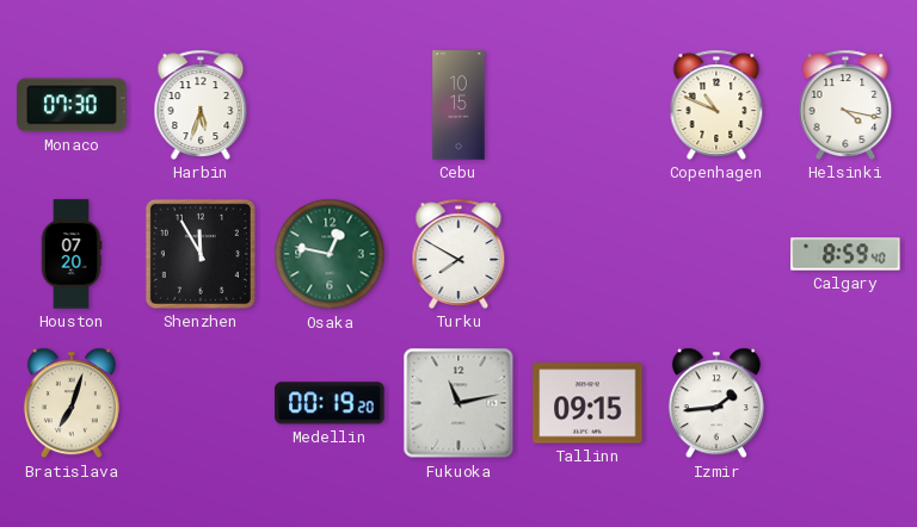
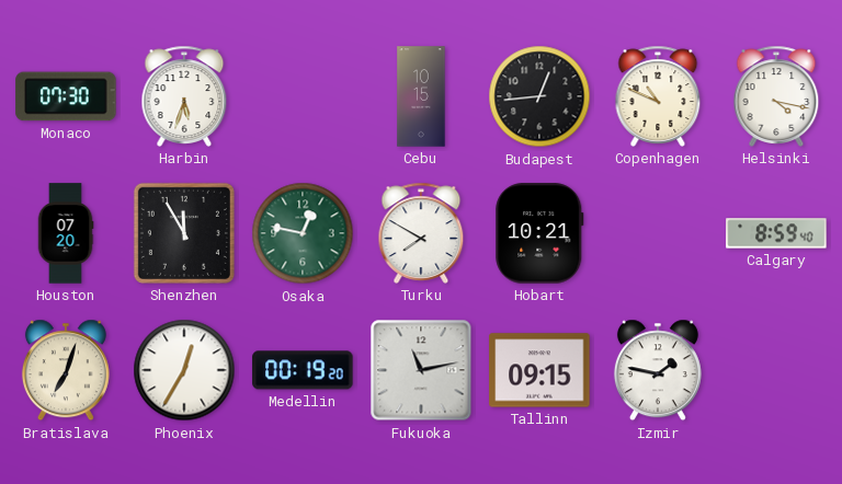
Budapest: none -> 12:44 (539, 96)
Hobart: none -> 10:21 (539, 233)
Phoenix: none -> 12:35 (184, 370)
Izmir: 1:44 -> 1:47 (658, 370)
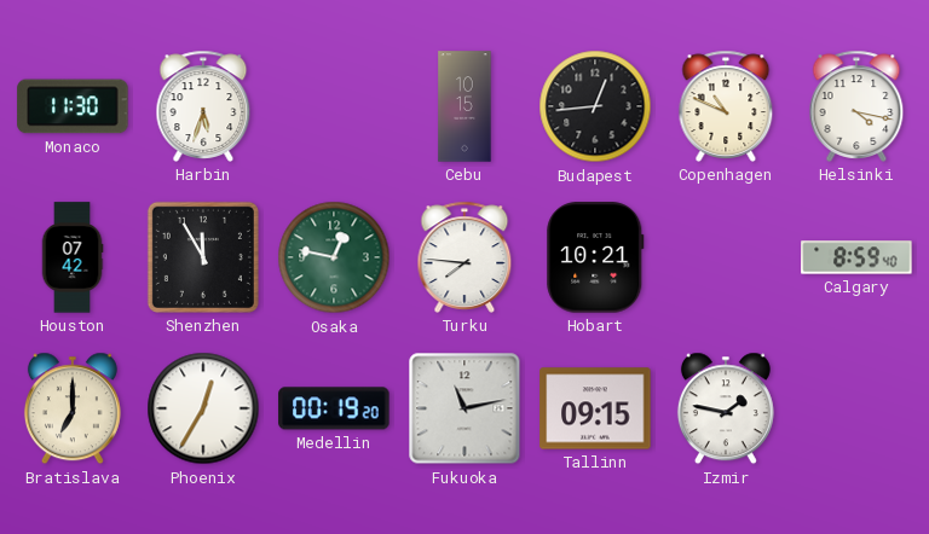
Monaco: 07:30 -> 11:30 (73, 106)
Houston: 07:20 -> 07:42 (73, 257)
Turku: 7:50 -> 7:46 (464, 257)
Bratislava: 7:03 -> 7:00 (73, 408)
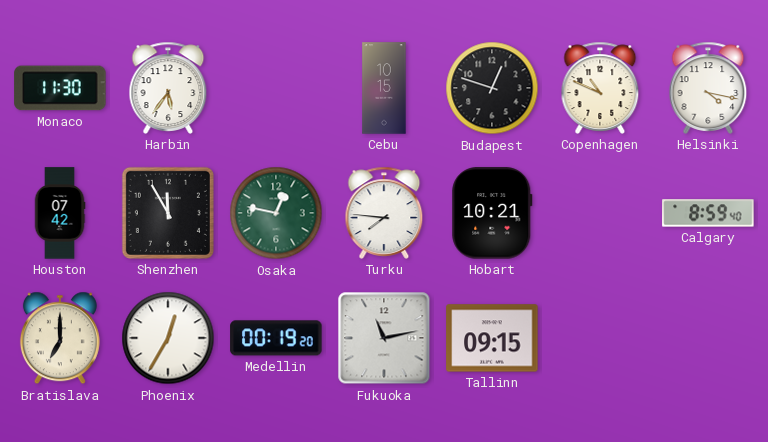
Harbin: 5:33 -> 5:36 (168, 88)
Budapest: 12:44 -> 12:48 (492, 88)
Izmir: 1:47 -> none (726, 408)
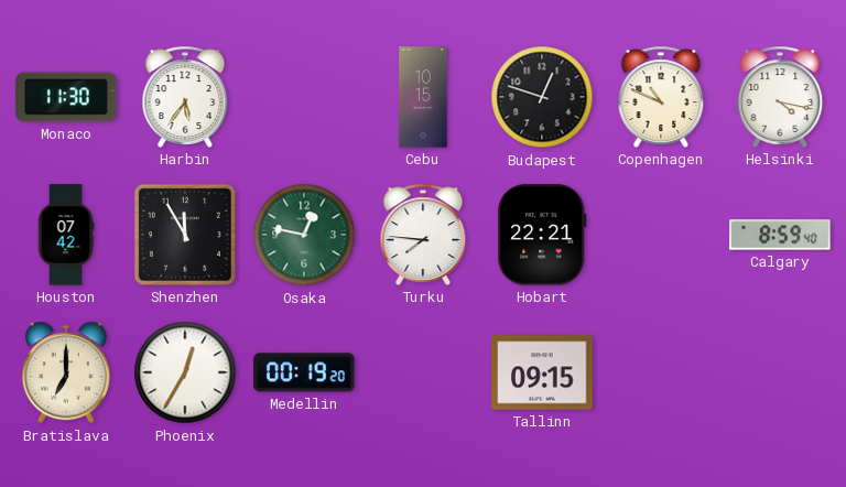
Hobart: 10:21 -> 22:21 (542, 235)
Fukuoka: 11:13 -> none (384, 338)
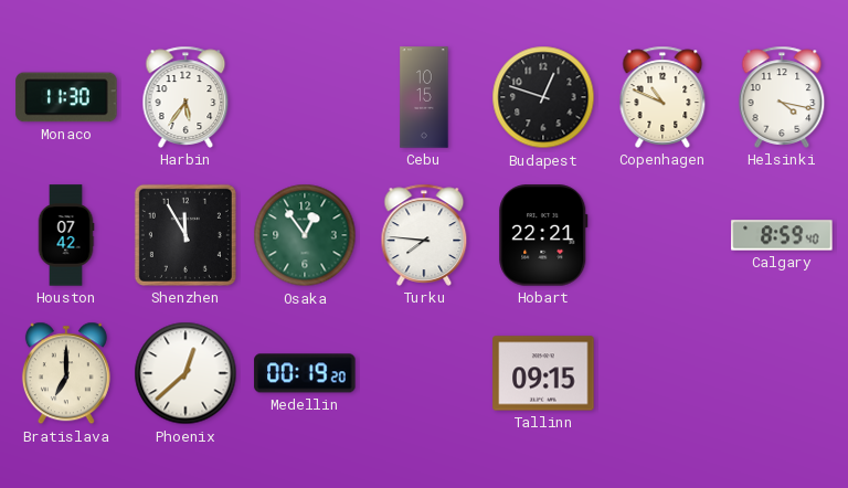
Osaka: 12:47 -> 12:54 (305, 235)
Phoenix: 12:35 -> 12:38 (185, 373)
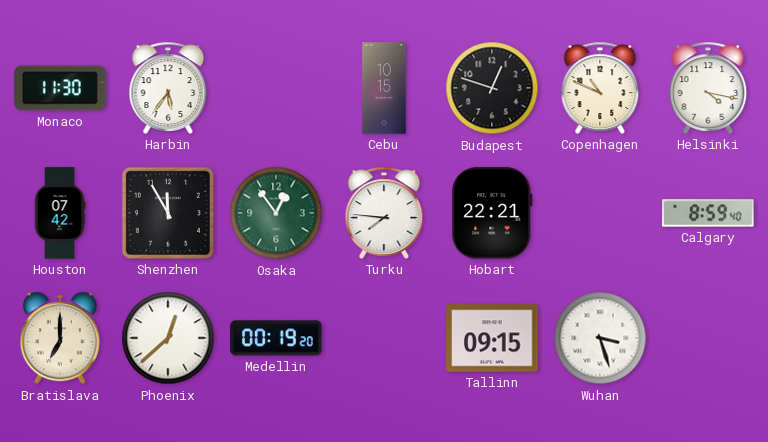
Wuhan: none -> 3:27 (600, 338)
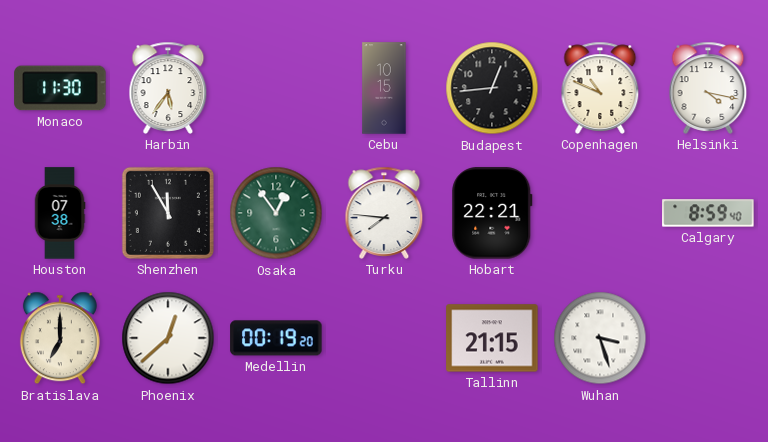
Budapest: 12:48 -> 12:44 (492, 88)
Houston: 07:42 -> 07:38 (60, 213)
Tallinn: 09:15 -> 21:15 (492, 338)
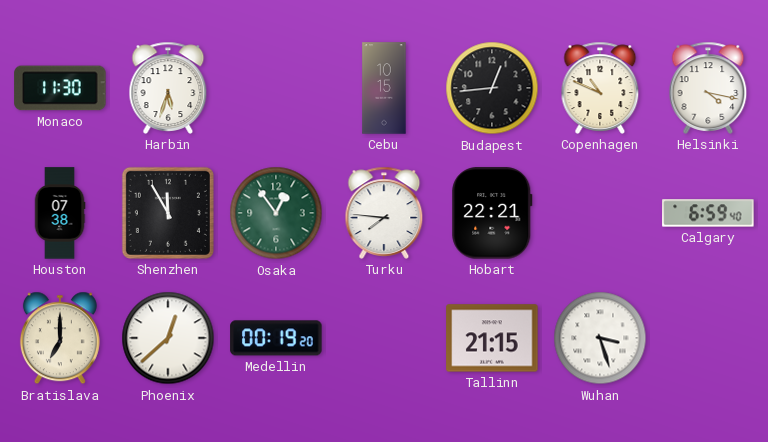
Harbin: 5:36 -> 5:33 (168, 88)
Calgary: 8:59 -> 6:59 (708, 213)
